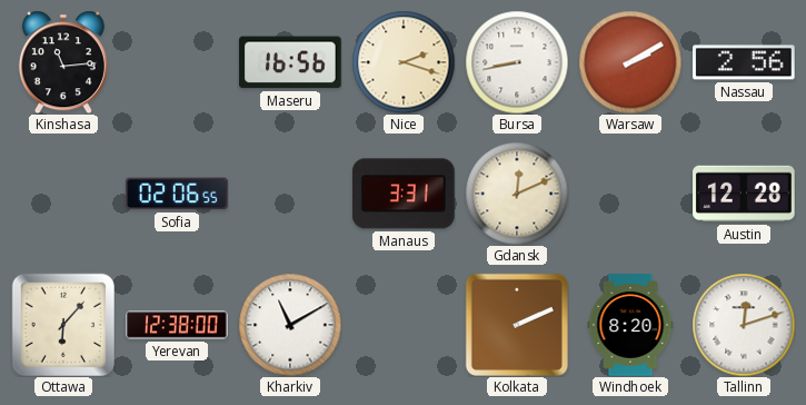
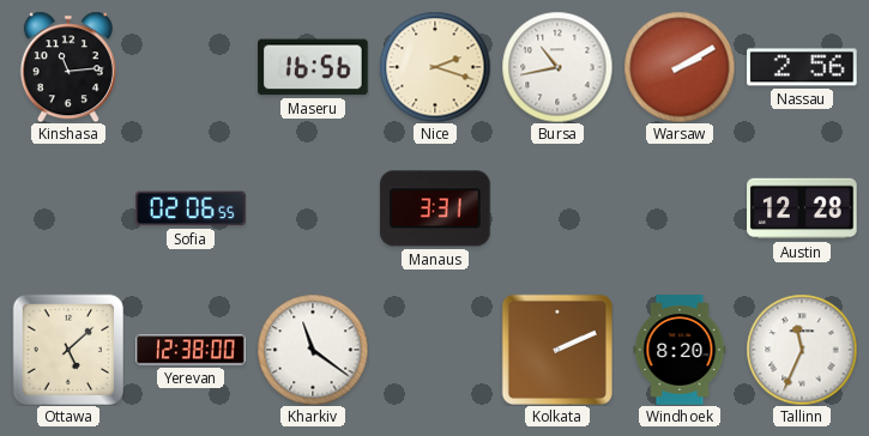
Bursa: 8:43 -> 10:43 (557, 67)
Gdansk: 12:11 -> none (517, 194)
Ottawa: 6:07 -> 5:08 (68, 350)
Kharkiv: 11:10 -> 11:21 (313, 350)
Tallinn: 12:12 -> 11:34 (802, 350)
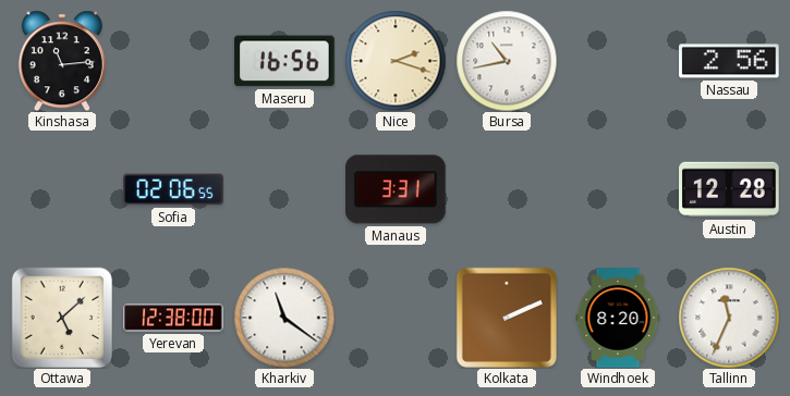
Warsaw: 2:10 -> none (680, 67)
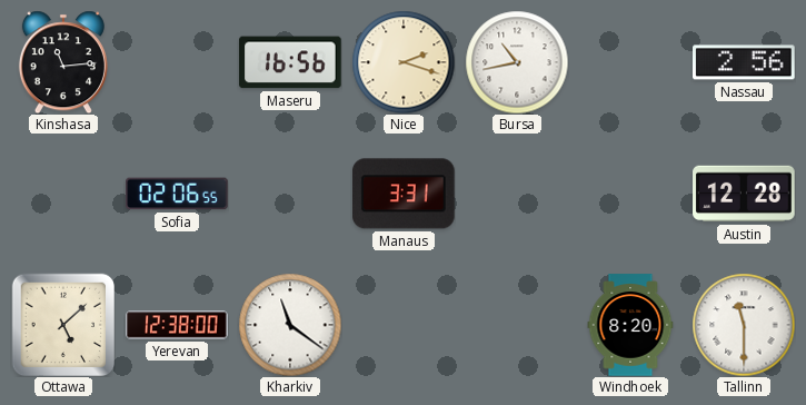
Kolkata: 2:11 -> none (507, 318)
Tallinn: 11:34 -> 11:30 (744, 325)
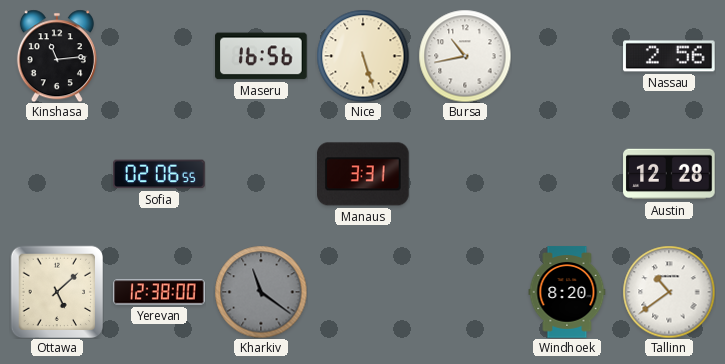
Nice: 2:18 -> 5:27 (363, 56)
Kharkiv dial: white -> grey (261, 292)
Tallinn: 11:30 -> 10:39 (669, 292)
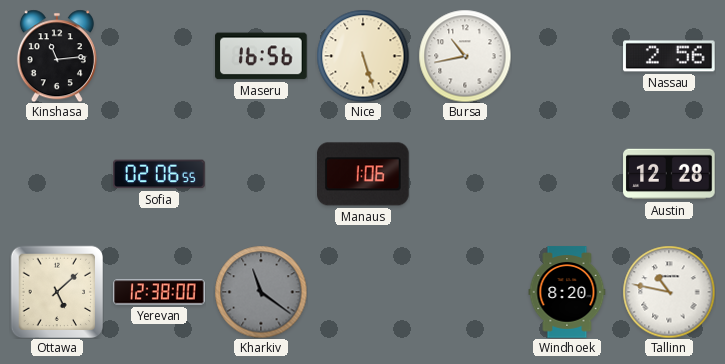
Manaus: 3:31 -> 1:06 (364, 174)
Tallinn: 10:39 -> 10:47 (669, 292)
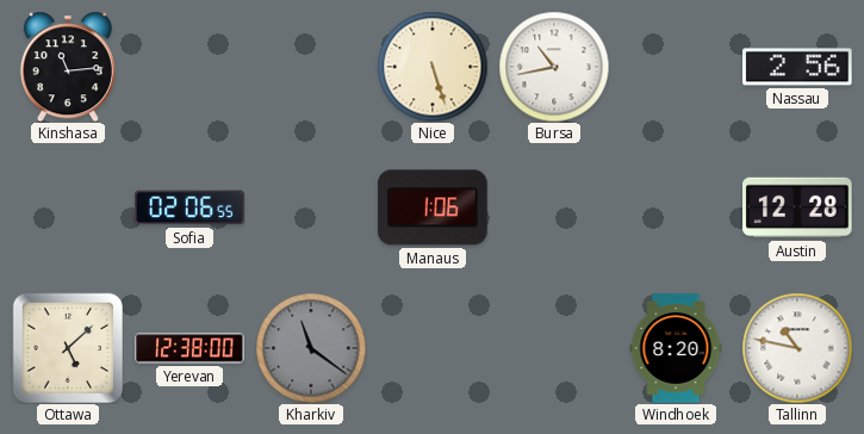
Maseru: 16:56 -> none (261, 56)
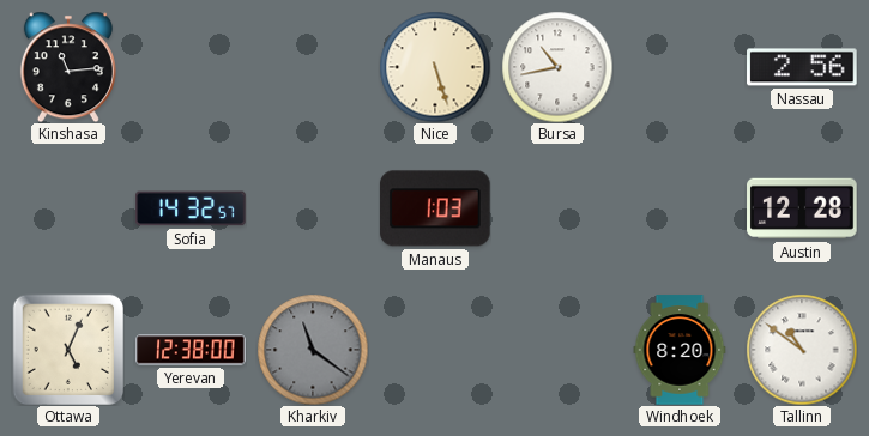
Sofia: 02:06 -> 14:32 (191, 208)
Manaus: 1:06 -> 1:03 (436, 208)
Ottawa: 5:08 -> 5:04 (68, 350)
Tallinn: 10:47 -> 10:51 (802, 350)
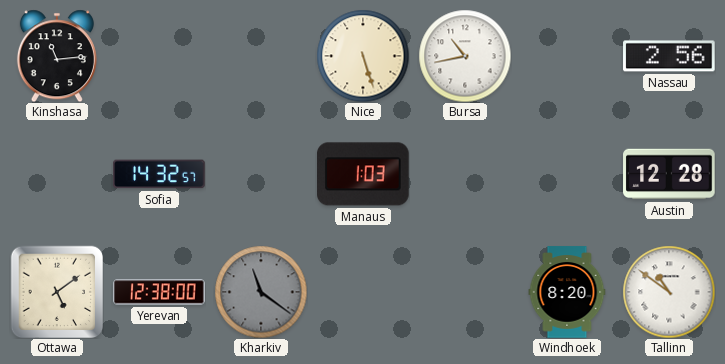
Ottawa: 5:04 -> 5:09 (57, 292)
